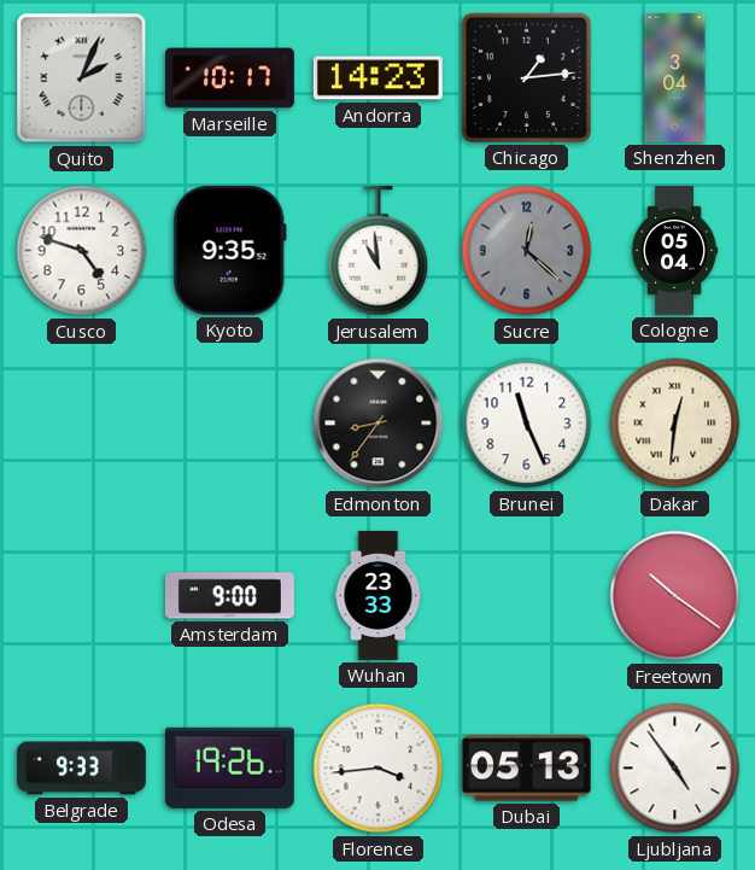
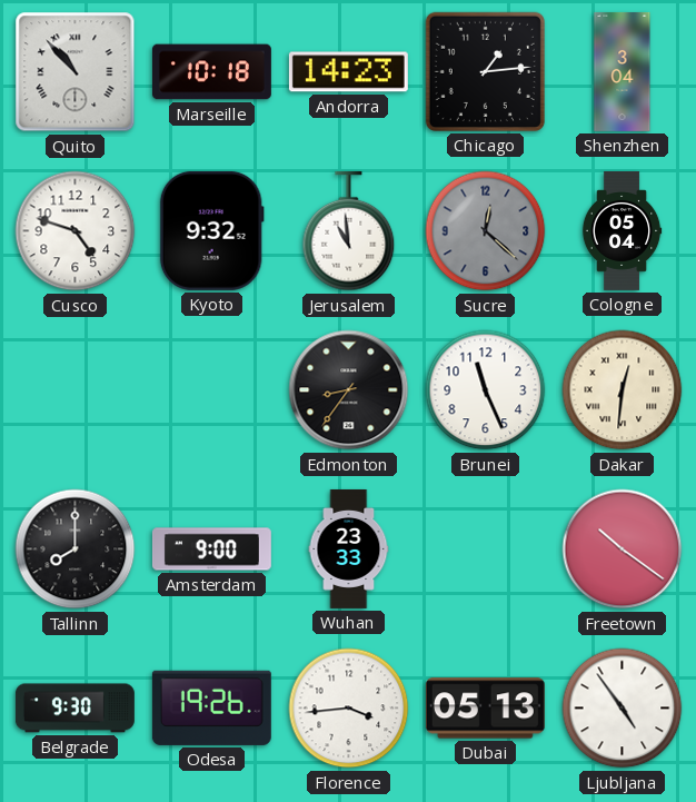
Quito: 2:04 -> 10:53 (76, 72)
Marseille: 10:17 -> 10:18 (211, 72)
Kyoto: 9:35 -> 9:32 (211, 230)
Tallinn: none -> 8:00 (76, 549)
Belgrade: 9:33 -> 9:30 (74, 709)
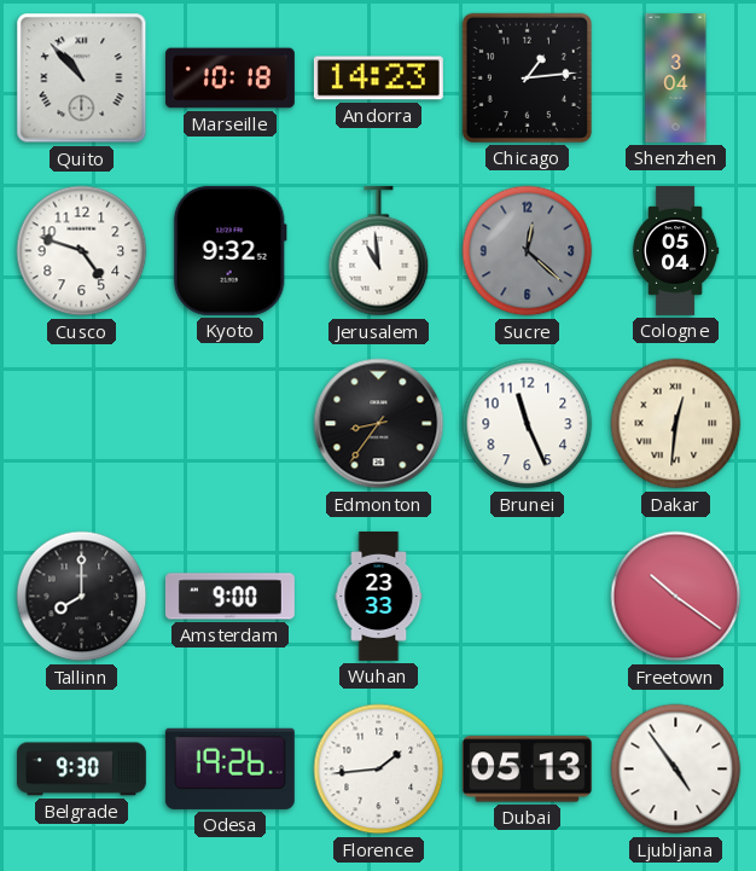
Florence: 3:44 -> 1:44 (379, 770)
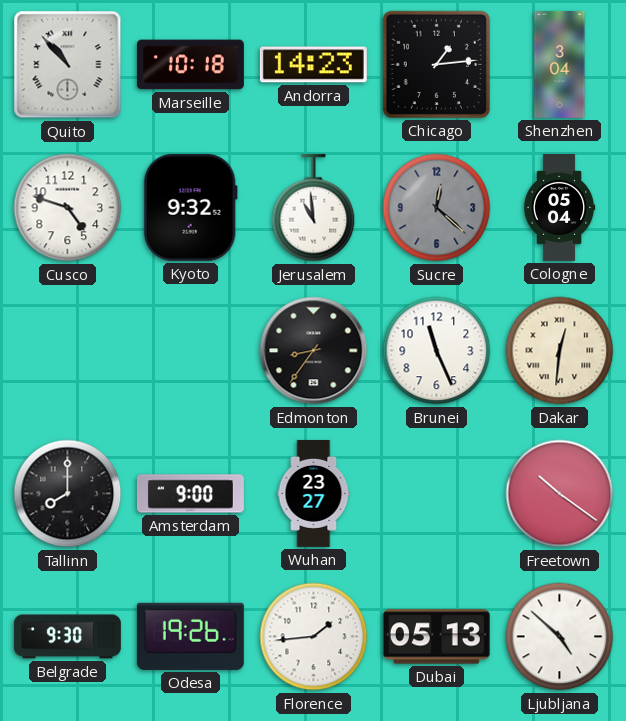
Wuhan: 23:33 -> 23:27 (314, 493)
Ljubljana: 4:54 -> 4:52 (560, 637)
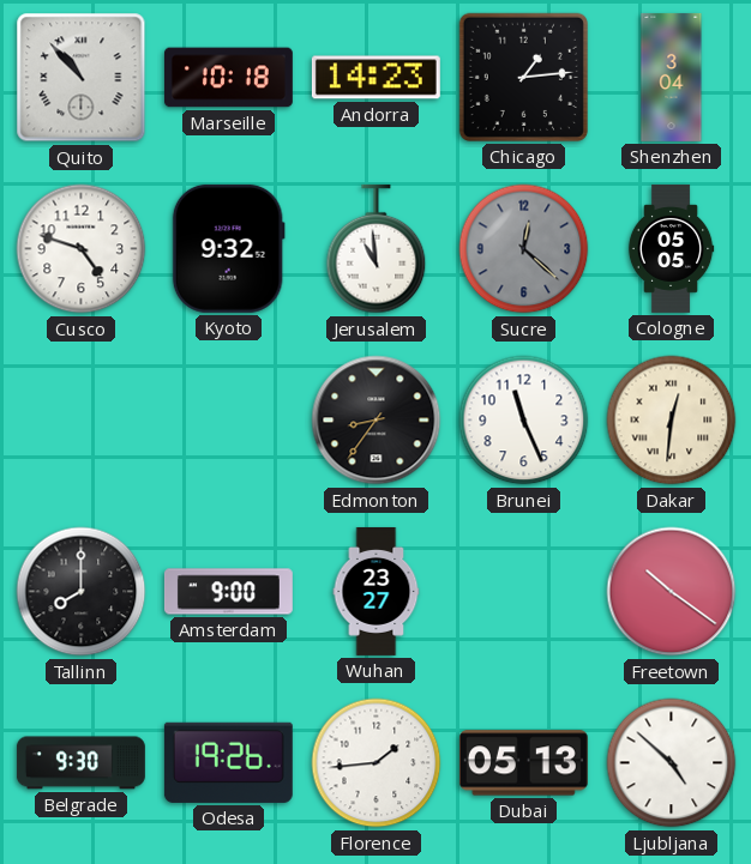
Cologne: 05:04 -> 05:05 (671, 248)
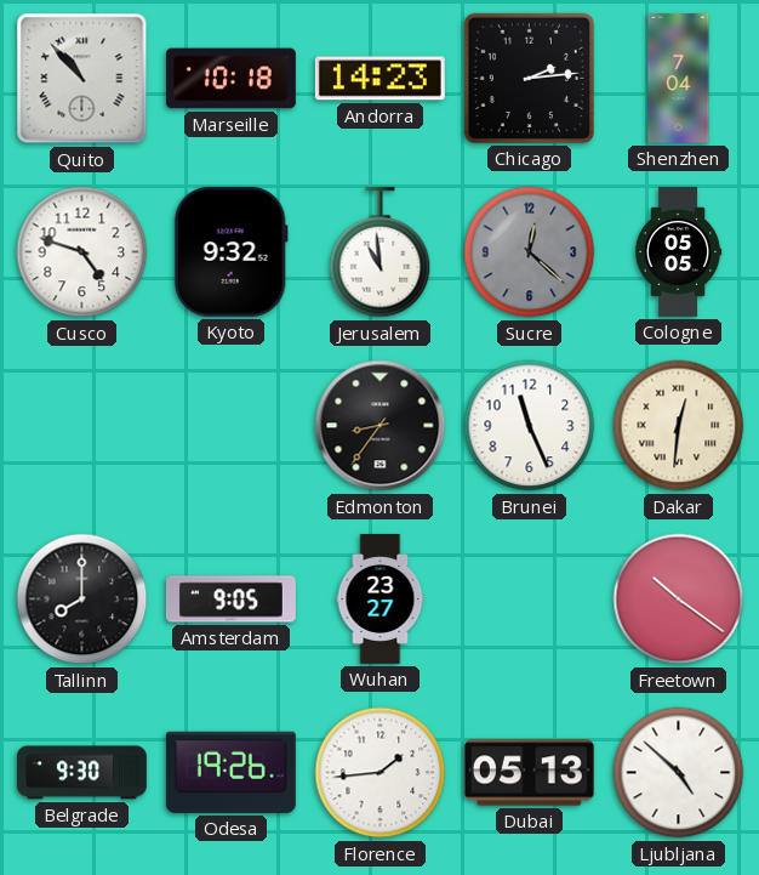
Chicago: 1:14 -> 2:14 (529, 78)
Shenzhen: 3:04 -> 7:04 (679, 78)
Amsterdam: 9:00 -> 9:05 (230, 600)
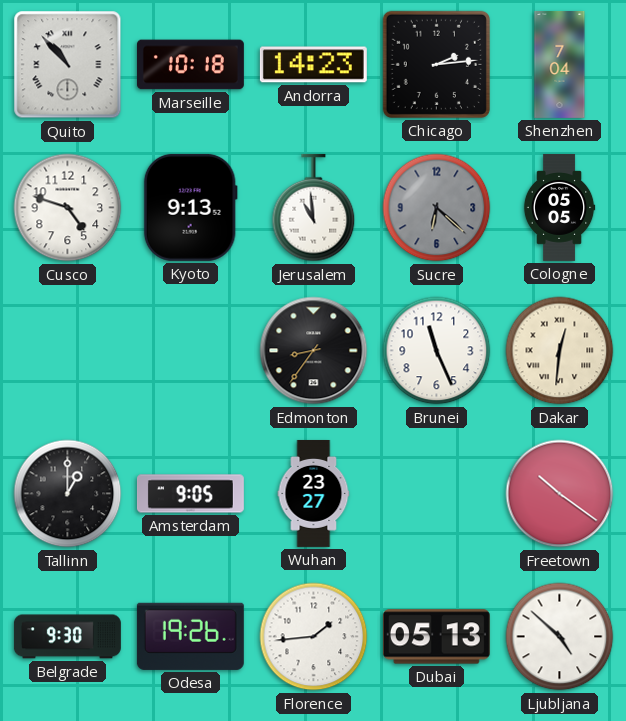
Kyoto: 9:32 -> 9:13 (190, 207)
Sucre: 12:22 -> 6:22 (437, 208)
Tallinn: 8:00 -> 1:00 (68, 494)
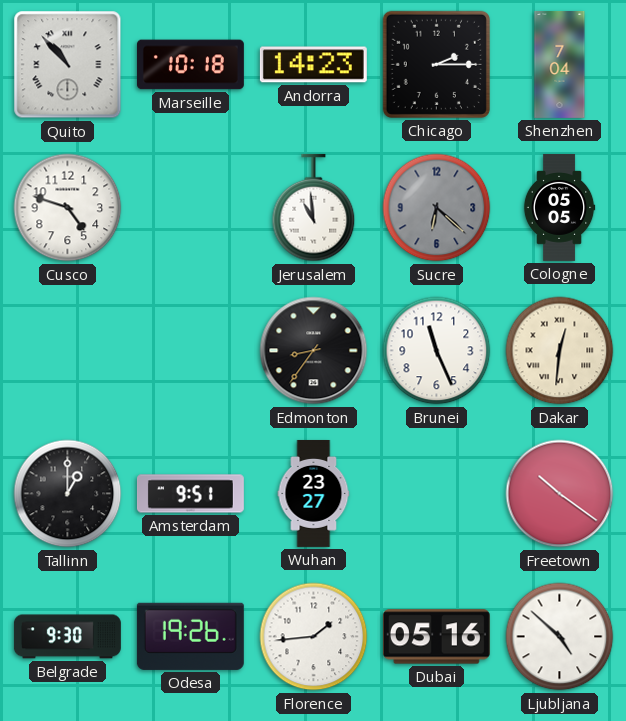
Chicago: 2:14 -> 2:15 (436, 64)
Kyoto: 9:13 -> none (190, 207)
Amsterdam: 9:05 -> 9:51 (190, 494)
Dubai: 05:13 -> 05:16 (436, 637)
